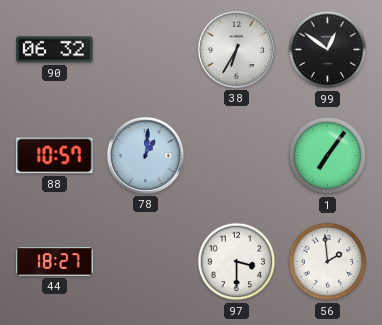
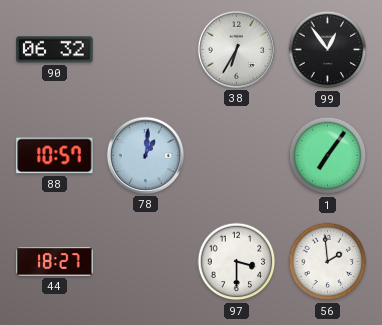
99: 12:51 -> 12:54 (328, 50)
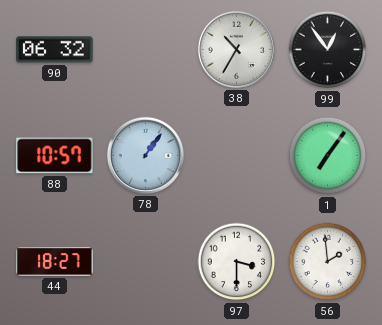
38: 6:35 -> 10:35 (236, 49)
78: 1:01 -> 1:06 (145, 155)
